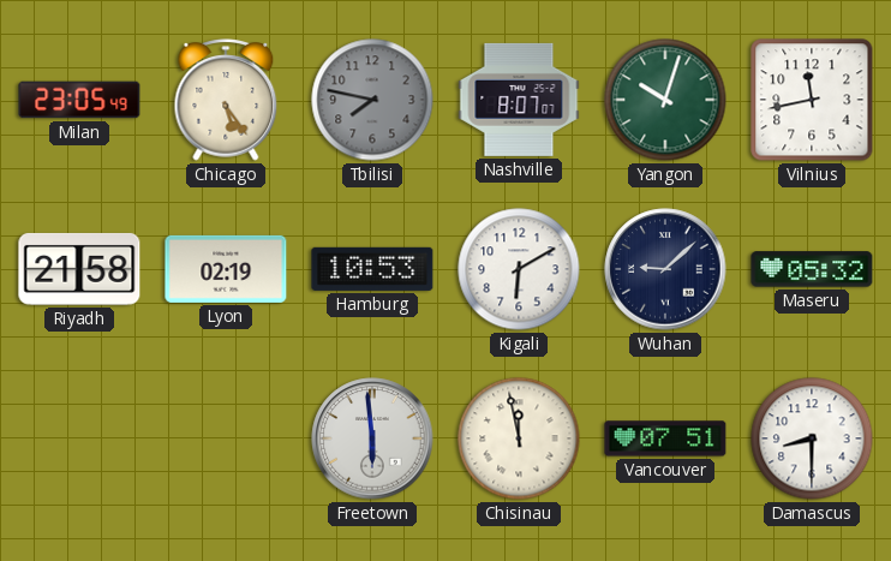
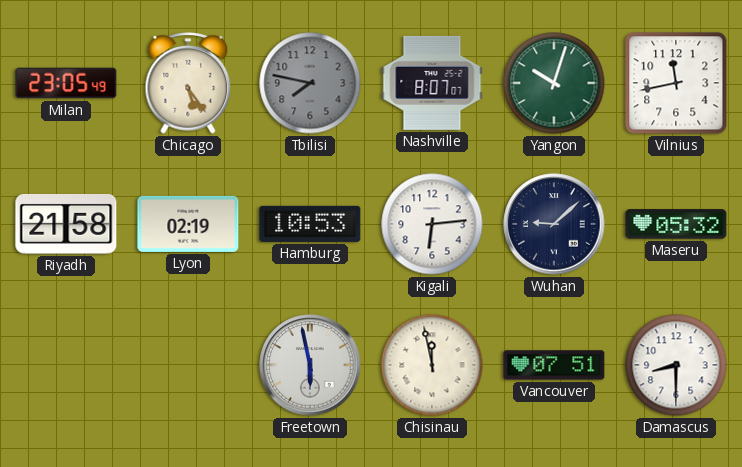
Kigali: 6:10 -> 6:14 (432, 224)
Freetown: 5:59 -> 5:58 (310, 365)
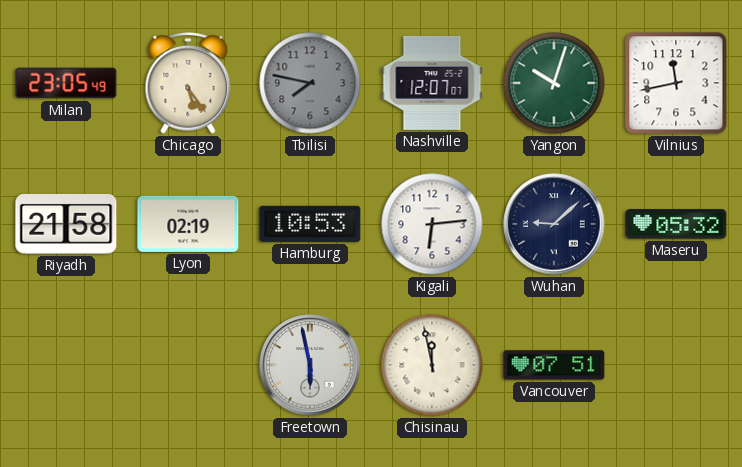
Nashville: 8:07 -> 12:07 (432, 83)
Damascus: 8:30 -> none (676, 365)
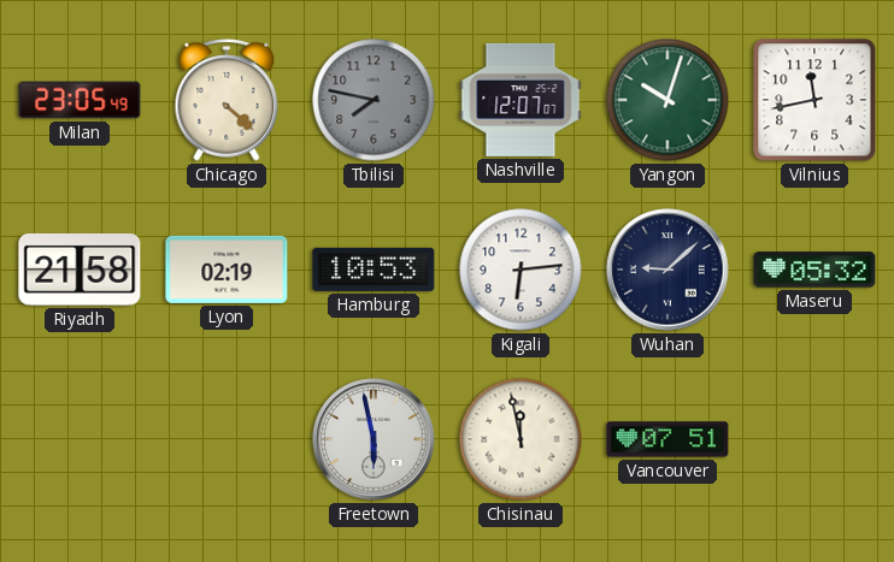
Chicago: 5:24 -> 4:22 (227, 100)
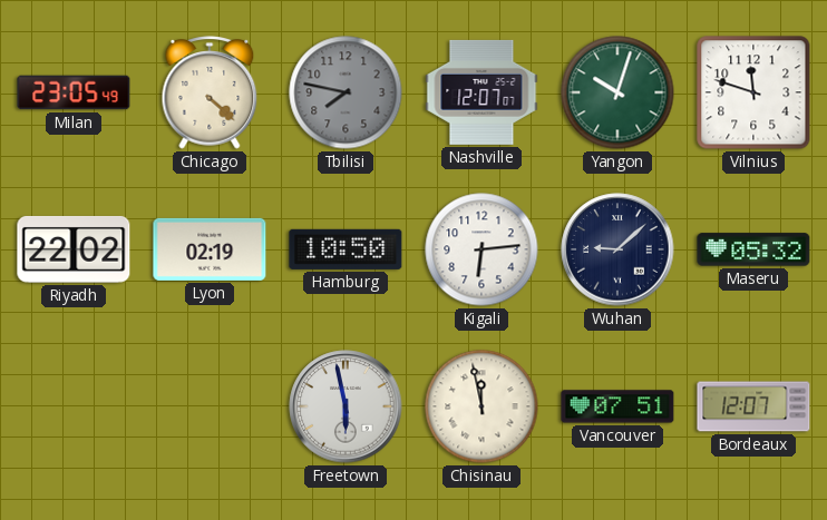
Vilnius: 11:43 -> 11:48 (753, 92)
Riyadh: 21:58 -> 22:02 (74, 249)
Hamburg: 10:53 -> 10:50 (346, 249)
Bordeaux: none -> 12:07 (753, 406)
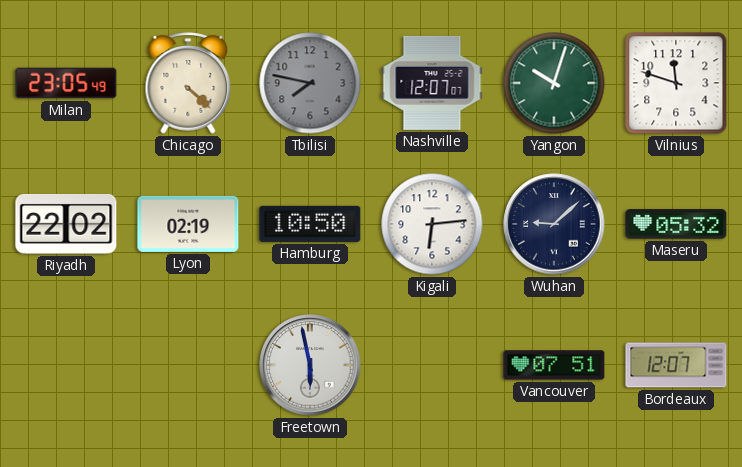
Chisinau: 11:58 -> none (481, 406)
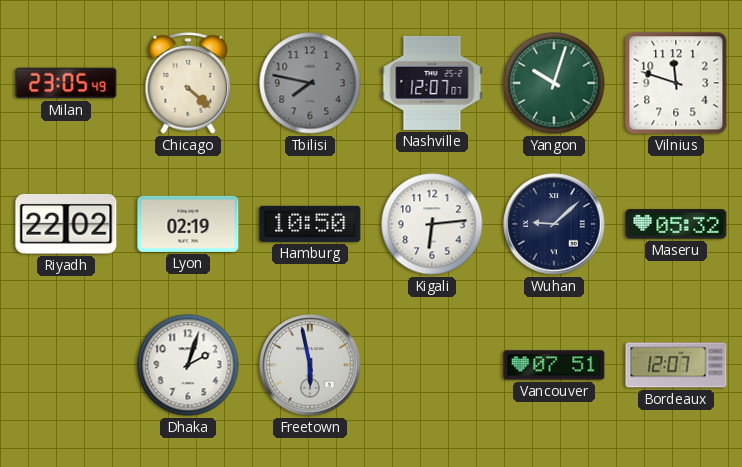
Dhaka: none -> 2:03 (188, 365)
